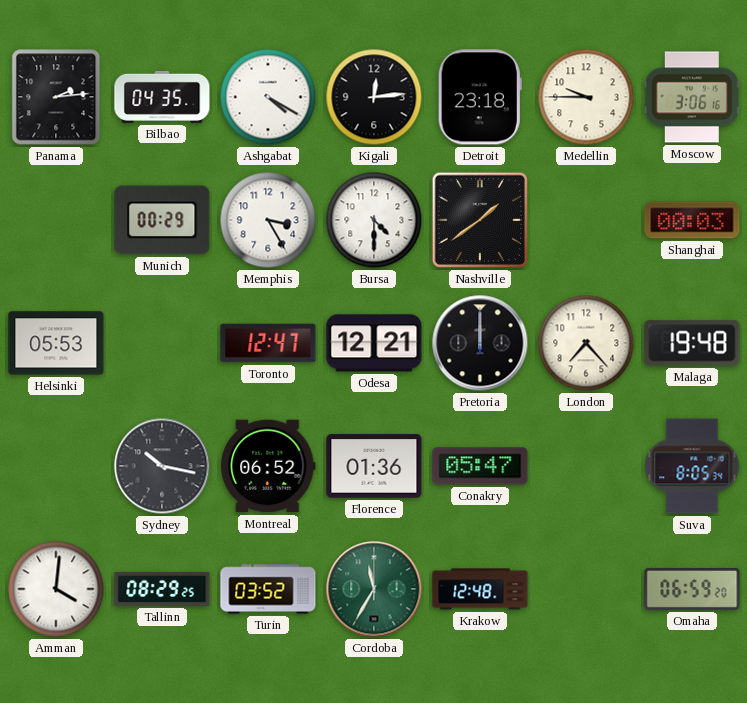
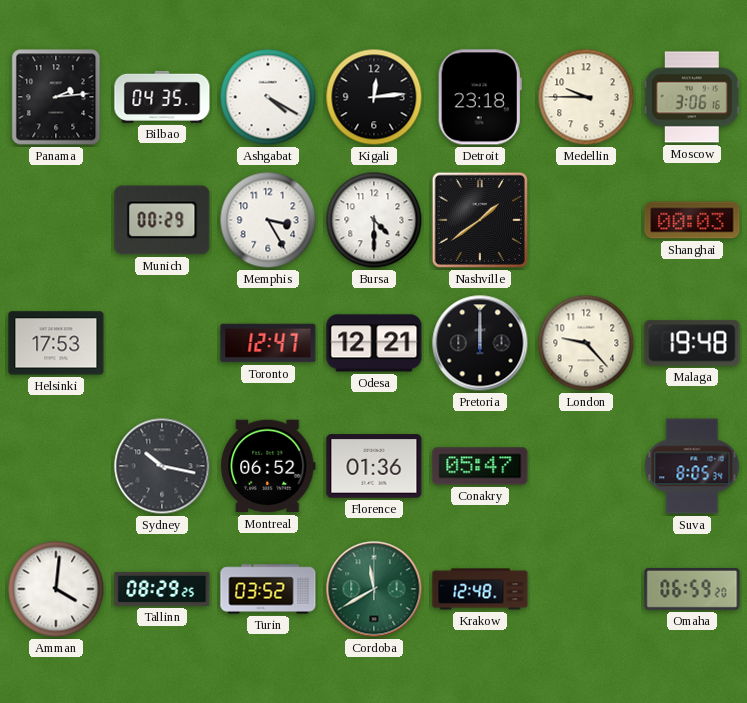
Helsinki: 05:53 -> 17:53 (56, 343)
London: 7:23 -> 9:23 (586, 343)
Cordoba: 11:35 -> 11:40 (374, 589)
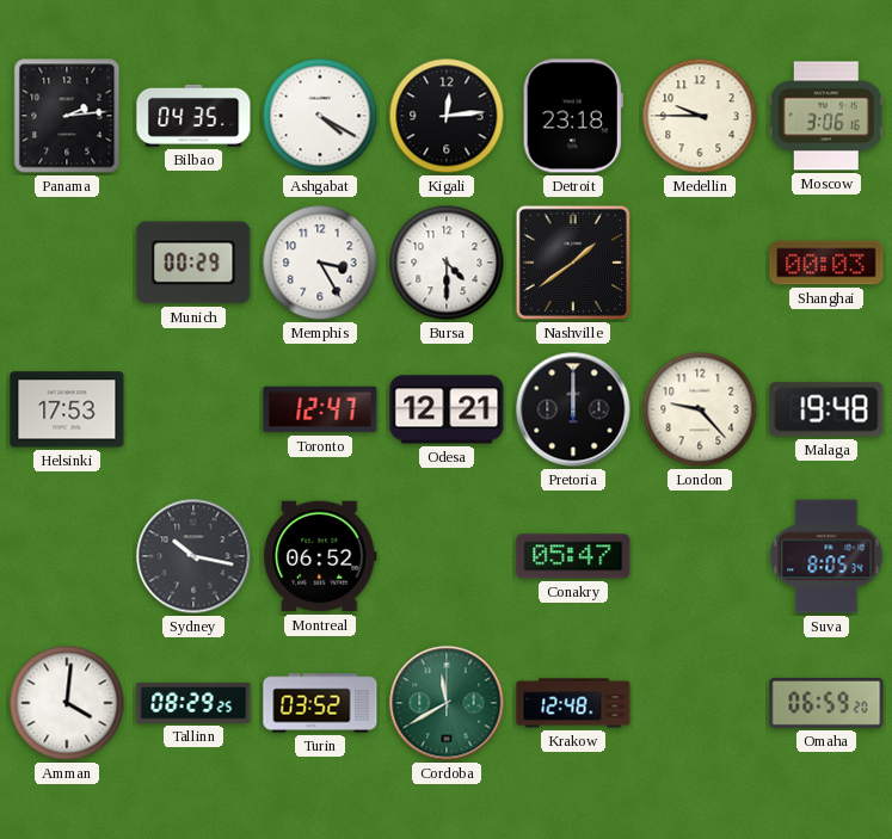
Florence: 01:36 -> none (374, 466)
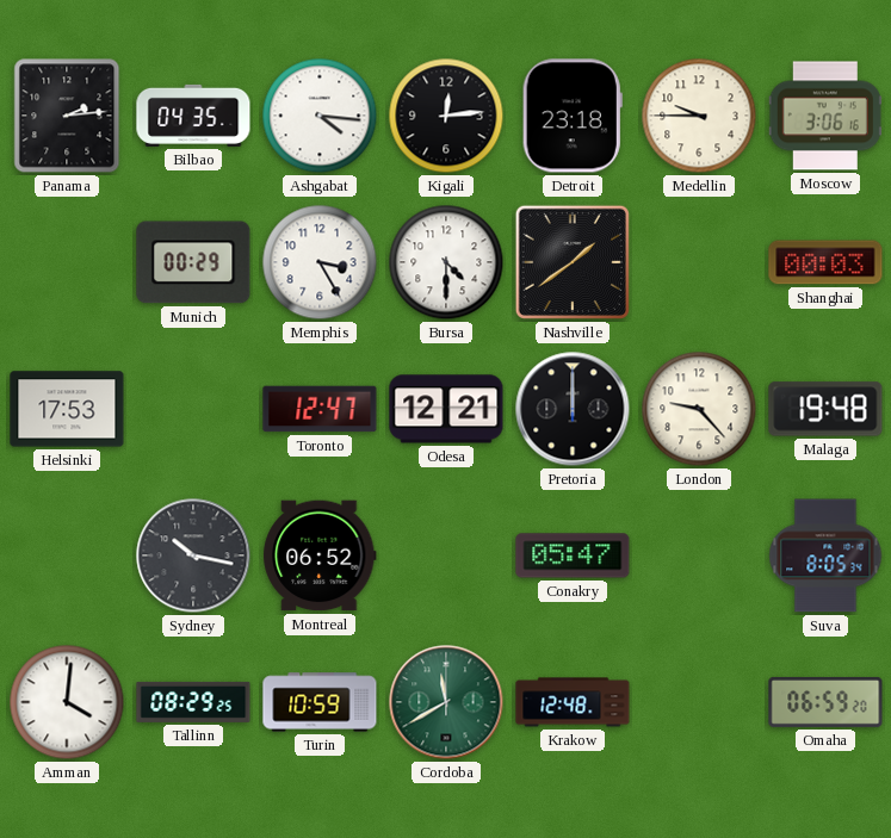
Ashgabat: 4:20 -> 4:16 (320, 116)
Turin: 03:52 -> 10:59 (320, 702)
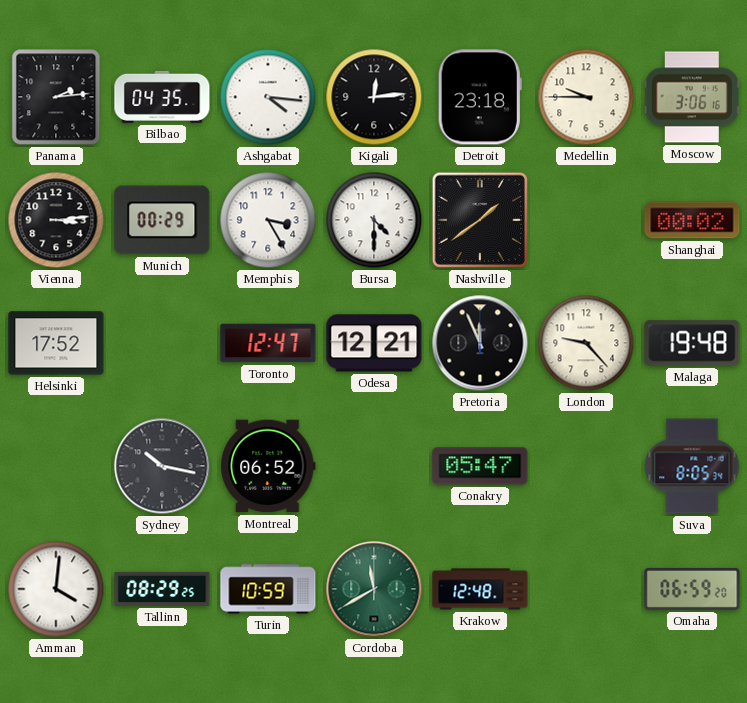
Vienna: none -> 3:14 (56, 220)
Shanghai: 00:03 -> 00:02 (692, 220)
Helsinki: 17:53 -> 17:52 (56, 343)
Pretoria: 12:00 -> 11:56 (480, 343)
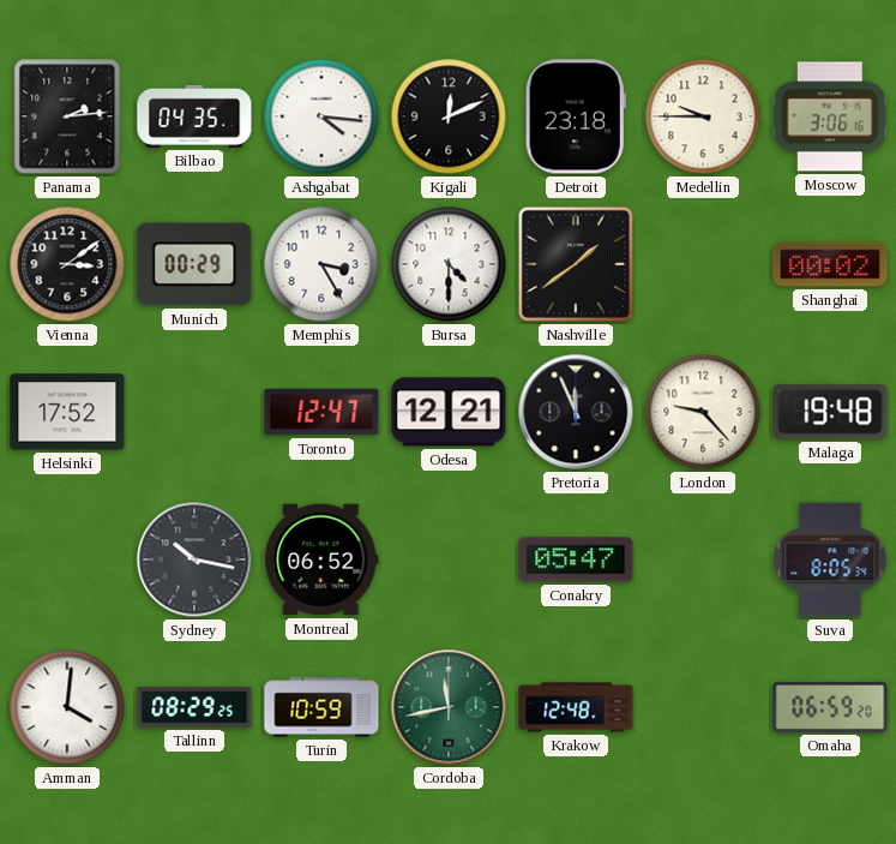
Kigali: 12:14 -> 12:11 (449, 116)
Vienna: 3:14 -> 3:09 (67, 264)
Cordoba: 11:40 -> 11:43 (449, 707)
